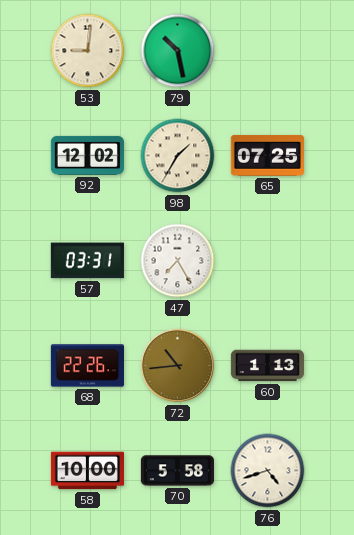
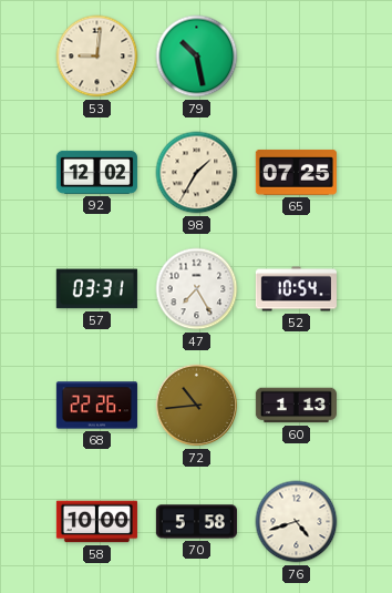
52: none -> 10:54 (296, 289)
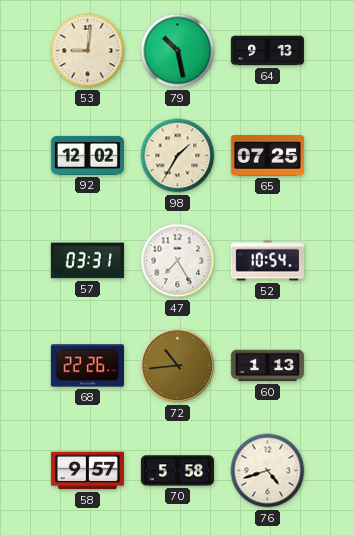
64: none -> 9:13 (267, 51)
58: 10:00 -> 9:57 (87, 471)
